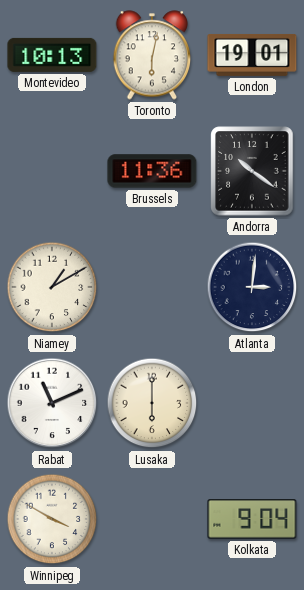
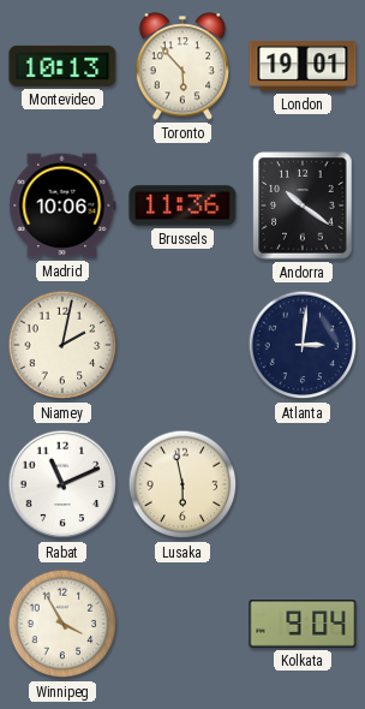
Toronto: 6:02 -> 5:53 (182, 66)
Madrid: none -> 10:06 (62, 205)
Niamey: 1:10 -> 2:02 (62, 345)
Lusaka: 6:00 -> 5:58 (182, 484)
Winnipeg: 3:50 -> 3:55 (62, 624)
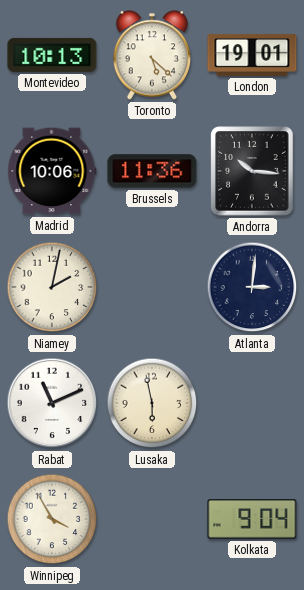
Toronto: 5:53 -> 5:22 (152, 55)
Andorra: 10:21 -> 10:16 (252, 171)
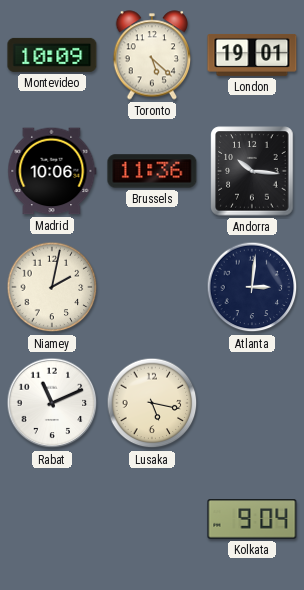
Montevideo: 10:13 -> 10:09 (52, 55)
Lusaka: 5:58 -> 5:17 (152, 403)
Winnipeg: 3:55 -> none (52, 519)
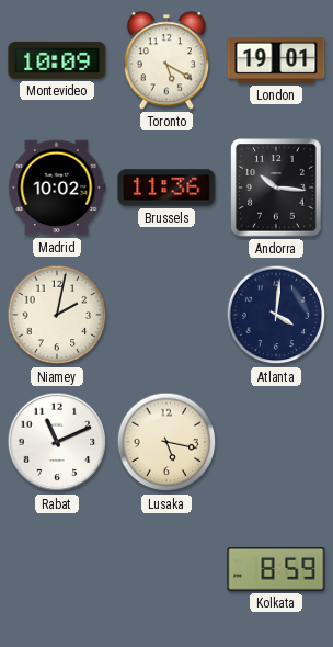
Toronto: 5:22 -> 5:20 (166, 60)
Madrid: 10:06 -> 10:02 (57, 188)
Atlanta: 3:01 -> 4:01 (276, 315)
Kolkata: 9:04 -> 8:59 (276, 569)
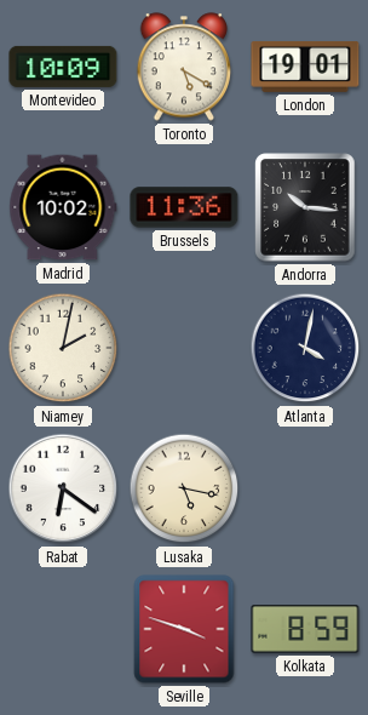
Atlanta: 4:01 -> 4:02 (305, 348)
Rabat: 11:11 -> 6:21 (63, 488)
Seville: none -> 3:48 (184, 629)
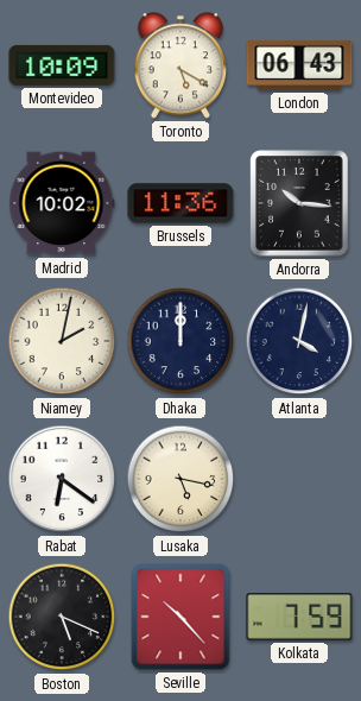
London: 19:01 -> 06:43 (299, 65)
Dhaka: none -> 12:00 (180, 341)
Boston: none -> 5:19 (62, 617)
Seville: 3:48 -> 10:23 (180, 617)
Kolkata: 8:59 -> 7:59 (299, 617)
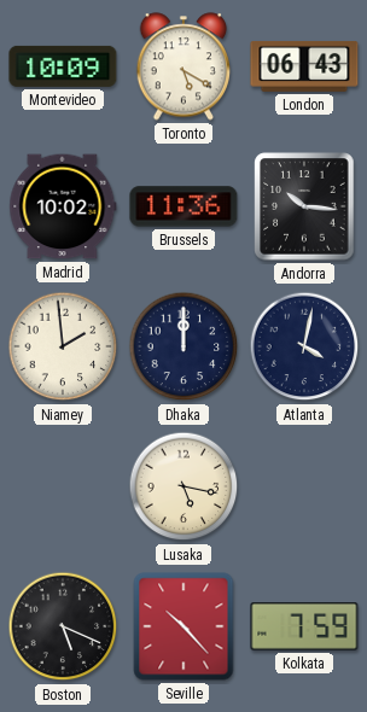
Niamey: 2:02 -> 1:59 (63, 346)
Rabat: 6:21 -> none (62, 479)
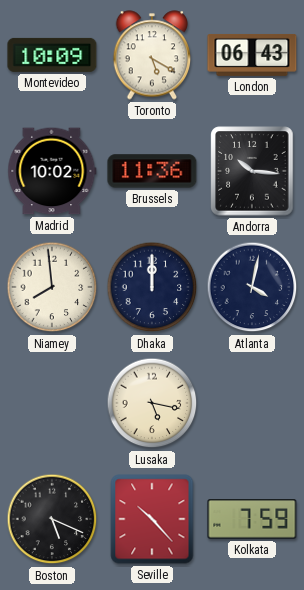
Niamey: 1:59 -> 7:59 (52, 287)
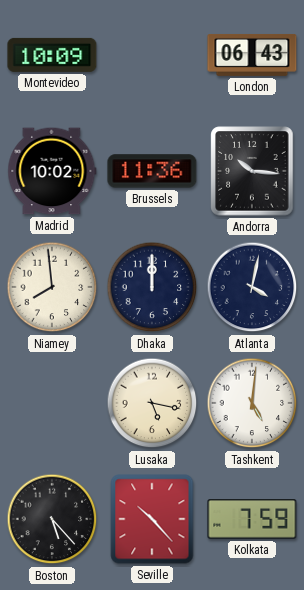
Toronto: 5:20 -> none (152, 55)
Tashkent: none -> 5:01 (252, 403)
Boston: 5:19 -> 5:23 (52, 519)
